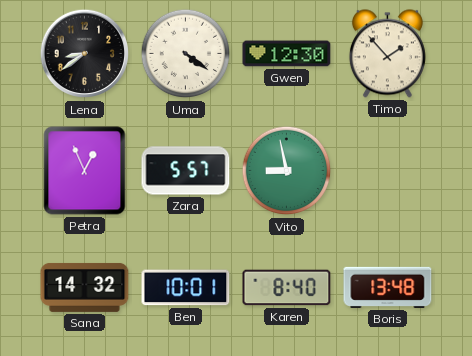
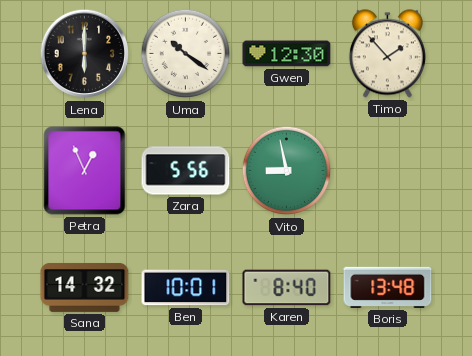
Lena: 8:39 -> 6:00 (85, 54)
Uma: 4:21 -> 10:21 (186, 54)
Zara: 5:57 -> 5:56 (186, 171)
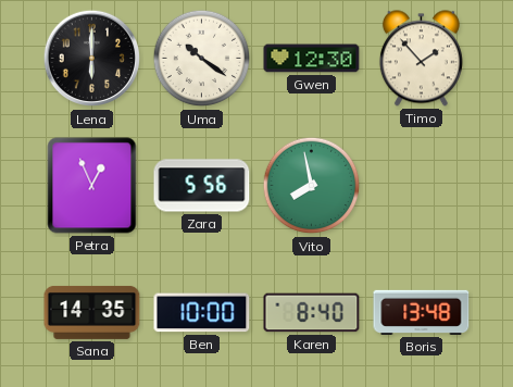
Vito: 8:58 -> 7:58 (312, 186)
Sana: 14:32 -> 14:35 (92, 312)
Ben: 10:01 -> 10:00 (202, 313)
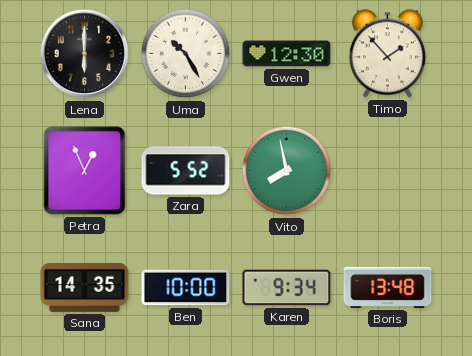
Uma: 10:21 -> 10:25 (186, 54)
Zara: 5:56 -> 5:52 (186, 171)
Karen: 8:40 -> 9:34 (287, 288)
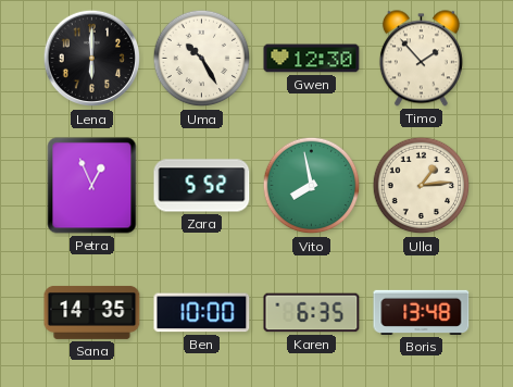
Ulla: none -> 1:14 (422, 186)
Karen: 9:34 -> 6:35 (312, 313)
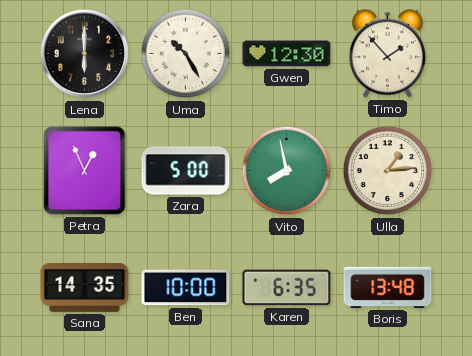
Zara: 5:52 -> 5:00 (186, 171)
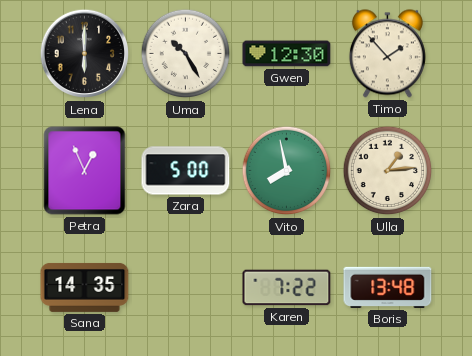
Ben: 10:00 -> none (186, 288)
Karen: 6:35 -> 7:22 (287, 288)
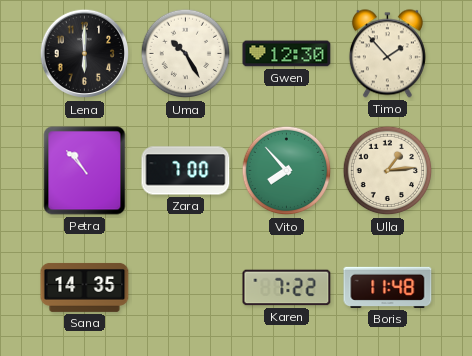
Petra: 12:56 -> 10:53 (85, 171)
Zara: 5:00 -> 7:00 (186, 171)
Vito: 7:58 -> 7:53 (287, 171)
Boris: 13:48 -> 11:48 (388, 287)
